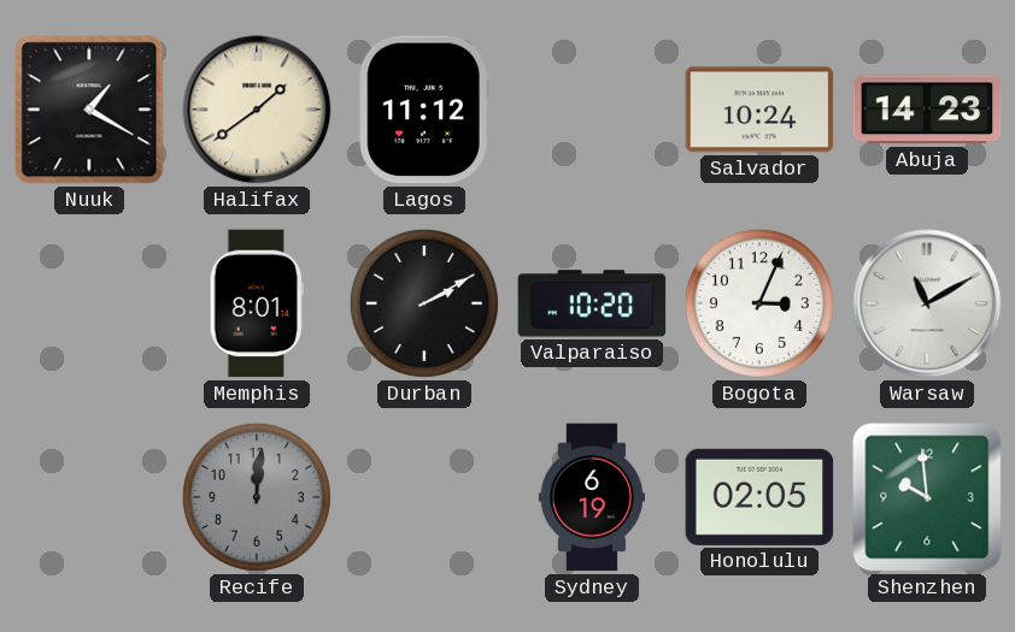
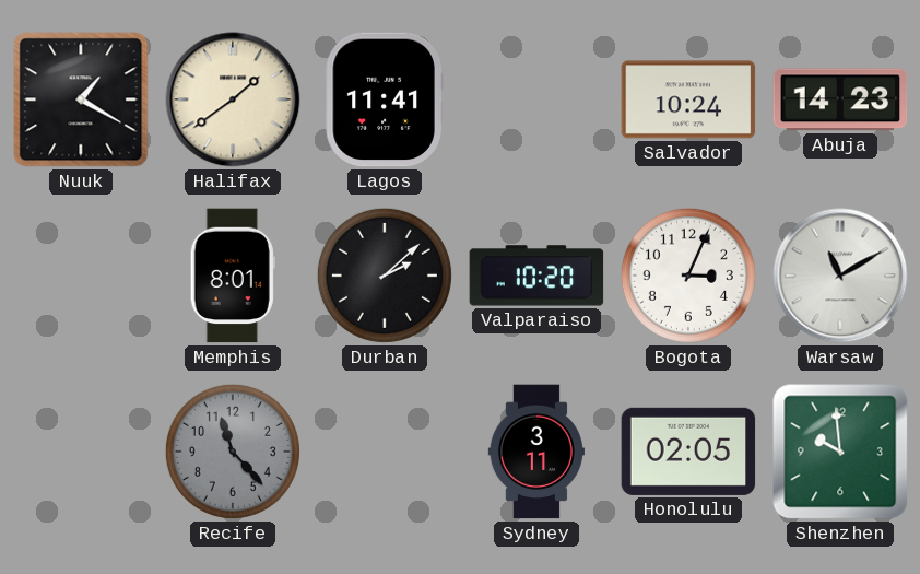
Lagos: 11:12 -> 11:41 (385, 99)
Durban: 2:10 -> 2:08 (385, 276)
Recife: 12:01 -> 11:23 (233, 452)
Sydney: 6:19 -> 3:11 (536, 452)
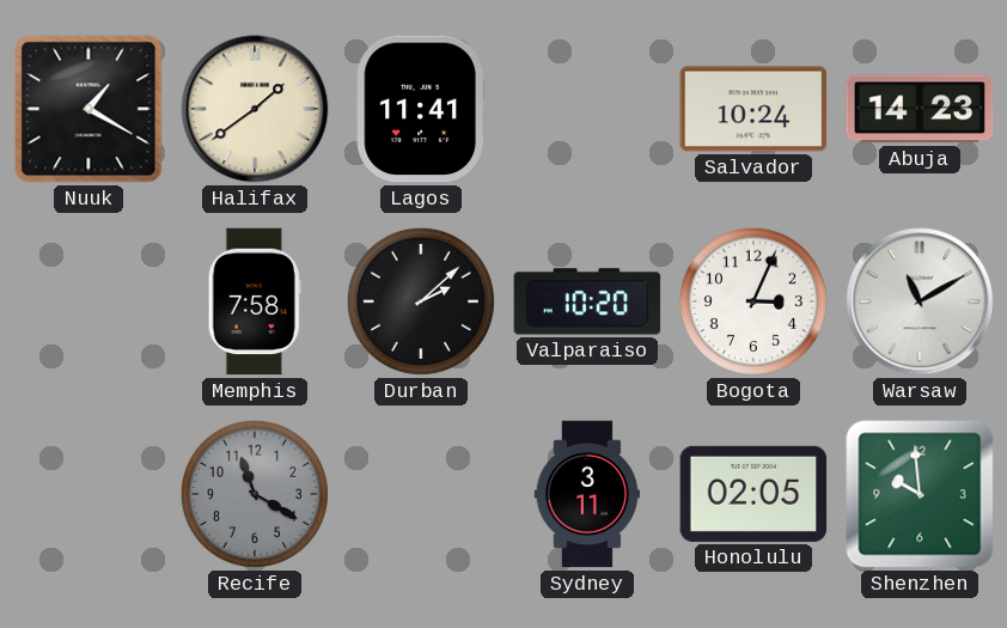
Memphis: 8:01 -> 7:58 (255, 301)
Recife: 11:23 -> 11:20 (255, 494)
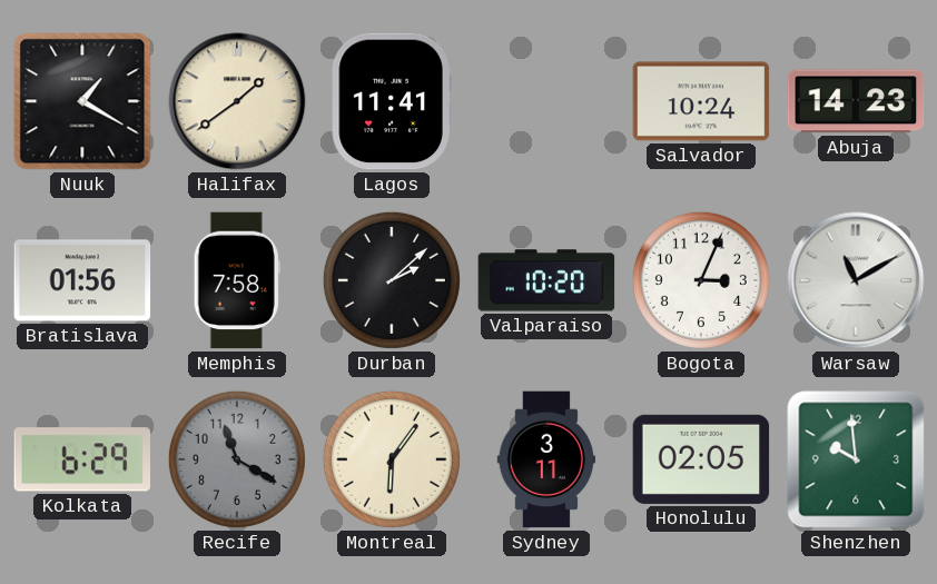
Bratislava: none -> 01:56 (82, 280)
Kolkata: none -> 6:29 (82, 459)
Montreal: none -> 6:06 (392, 459)
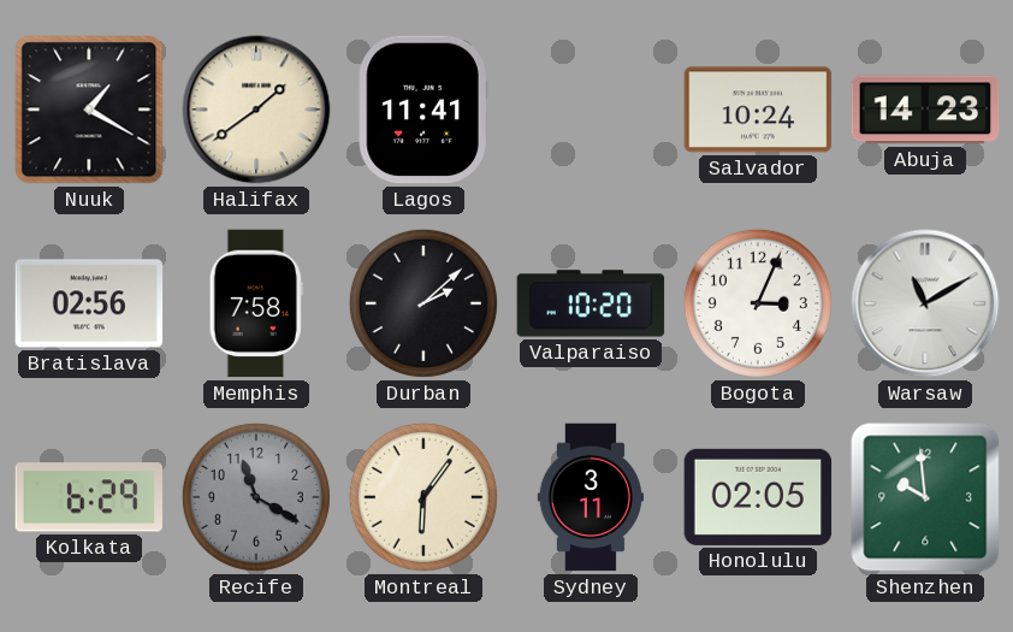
Bratislava: 01:56 -> 02:56 (89, 303)
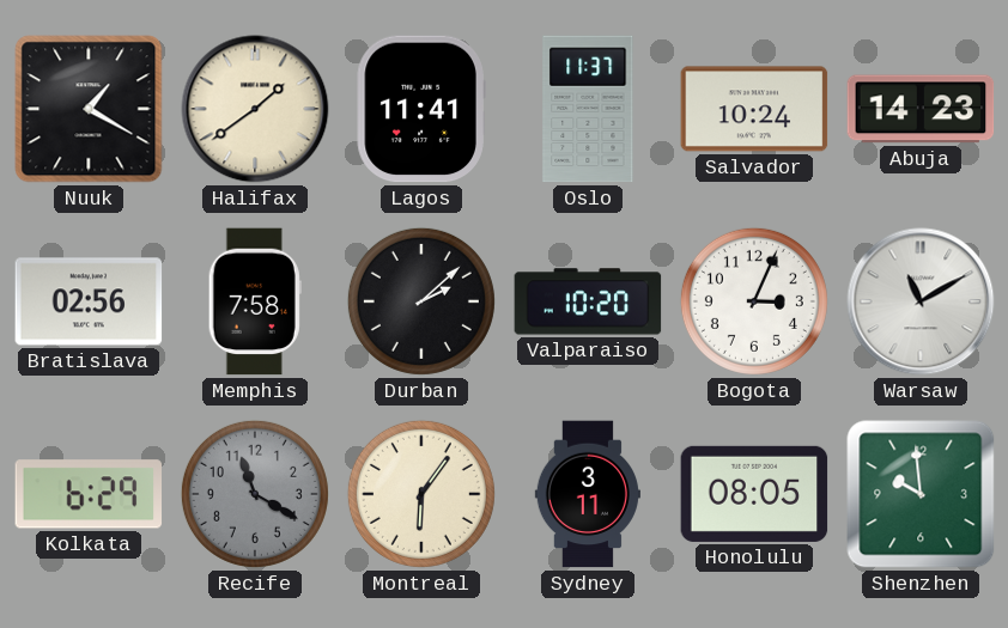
Oslo: none -> 11:37 (588, 109)
Honolulu: 02:05 -> 08:05 (754, 494)
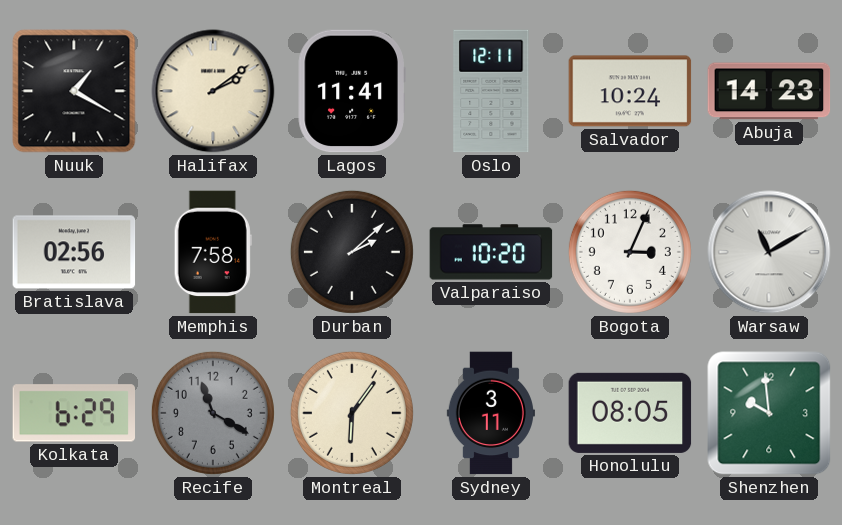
Halifax: 1:39 -> 2:09 (213, 91)
Oslo: 11:37 -> 12:11 (491, 91)
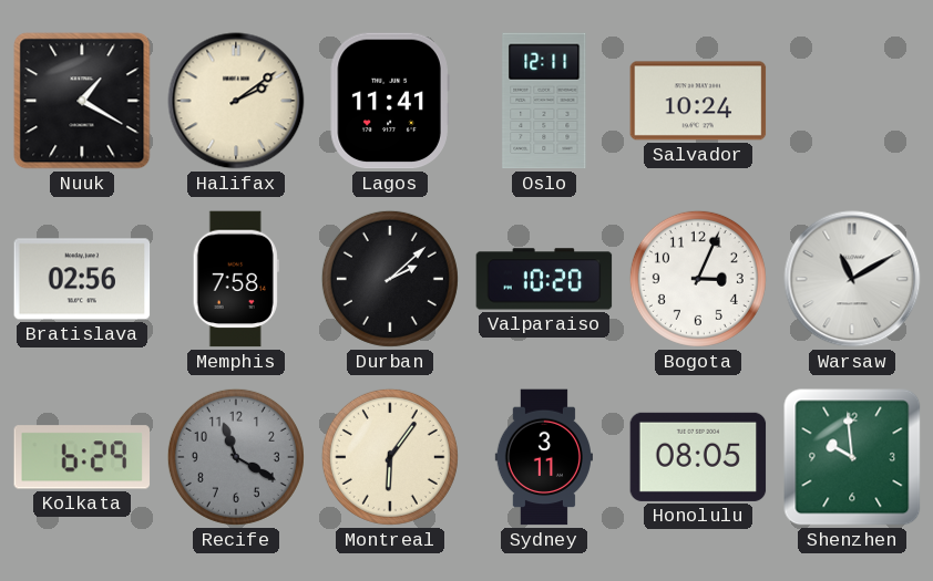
Abuja: 14:23 -> none (769, 91)
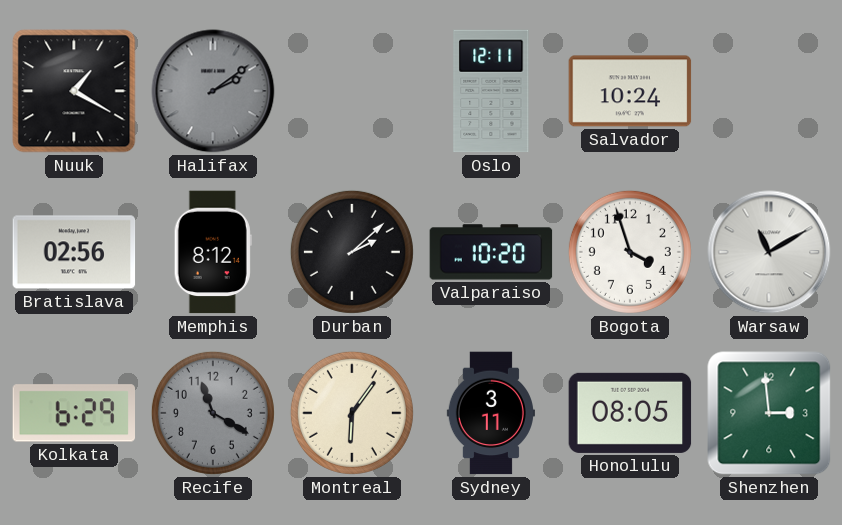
Halifax dial: cream -> grey (213, 91)
Lagos: 11:41 -> none (390, 101)
Memphis: 7:58 -> 8:12 (213, 252)
Bogota: 3:04 -> 3:57 (630, 252)
Shenzhen: 9:59 -> 2:59 (769, 413)
